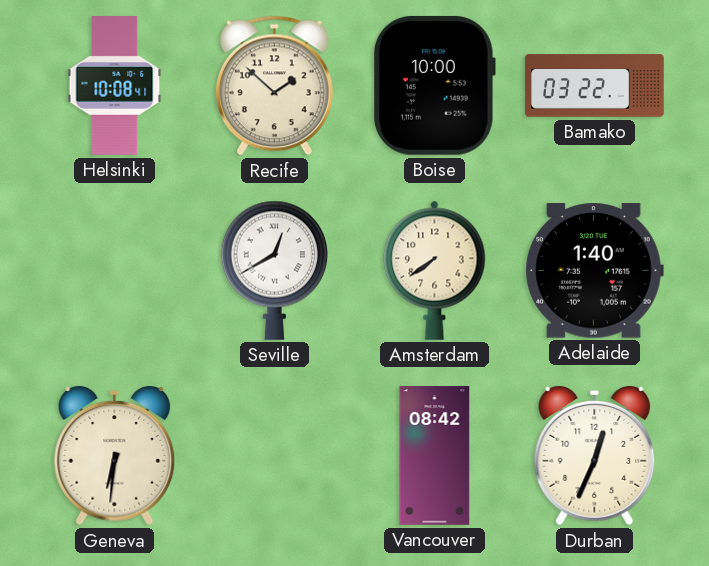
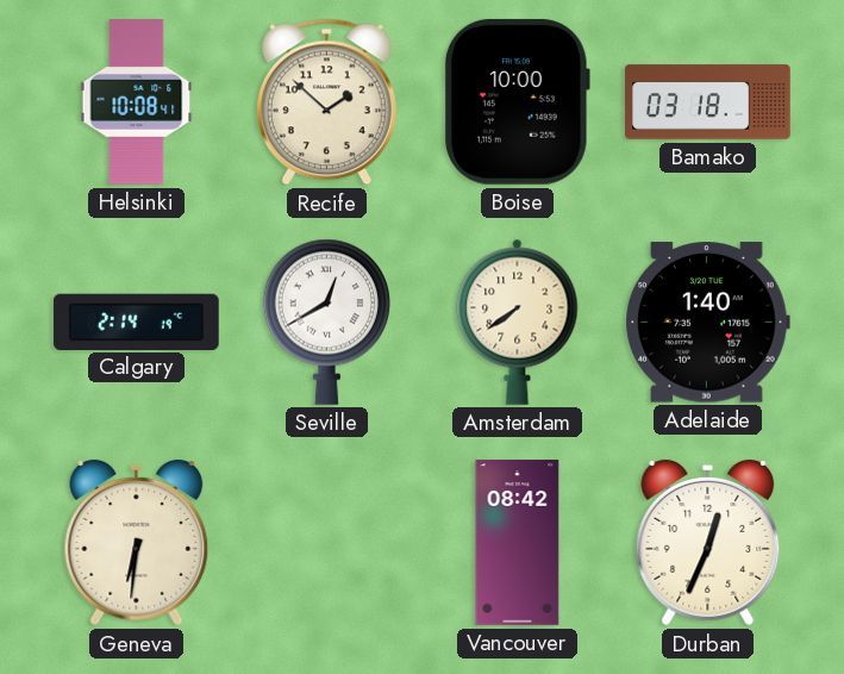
Bamako: 03:22 -> 03:18 (708, 102)
Calgary: none -> 2:14 (137, 322)
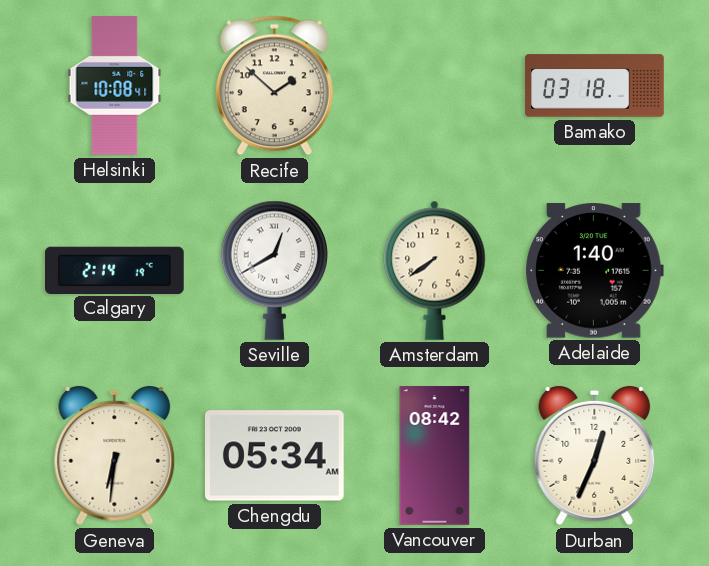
Boise: 10:00 -> none (518, 101)
Chengdu: none -> 05:34 (275, 456)
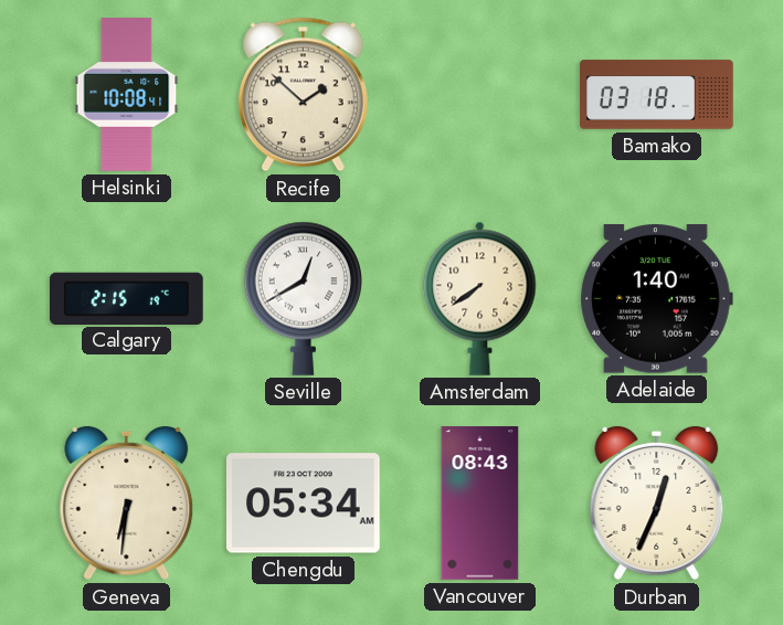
Calgary: 2:14 -> 2:15 (127, 298)
Vancouver: 08:42 -> 08:43 (480, 504)
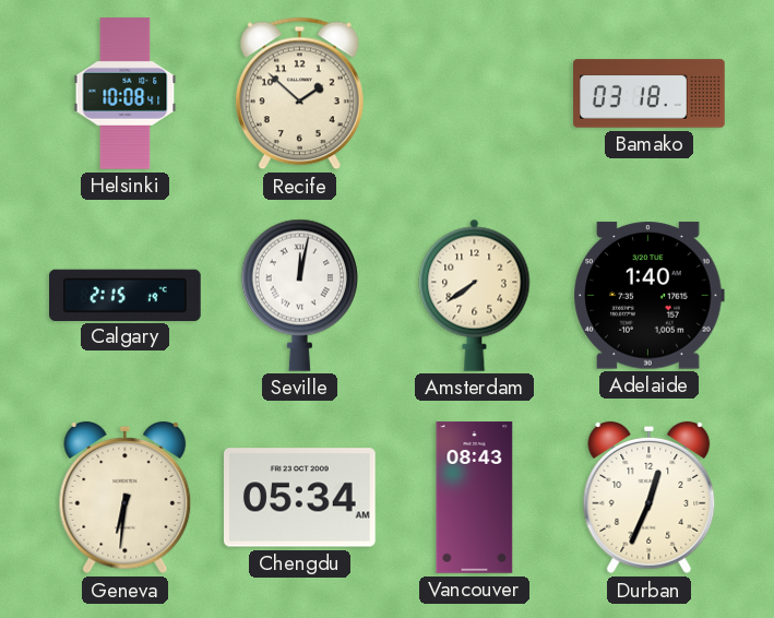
Seville: 12:40 -> 12:02 (299, 295)
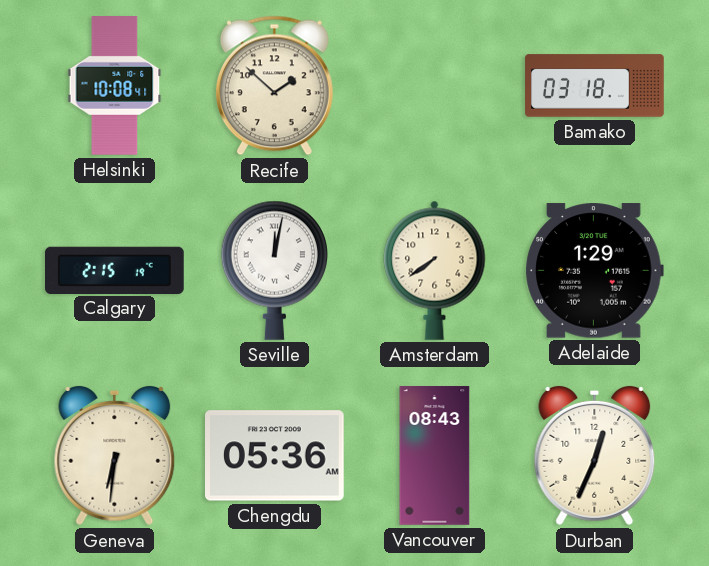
Adelaide: 1:40 -> 1:29 (594, 271)
Chengdu: 05:34 -> 05:36 (275, 456)
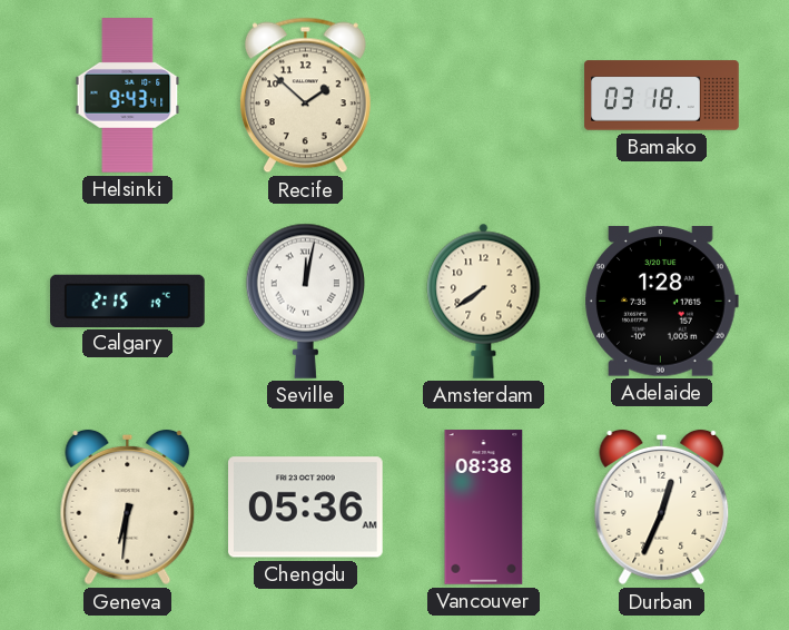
Helsinki: 10:08 -> 9:43 (128, 96)
Adelaide: 1:29 -> 1:28 (661, 302)
Vancouver: 08:43 -> 08:38 (484, 508)
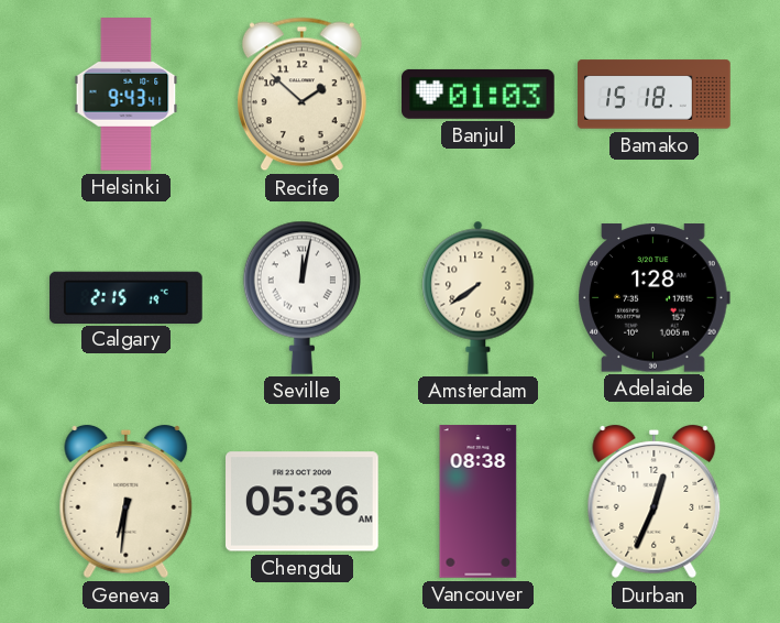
Banjul: none -> 01:03 (479, 94)
Bamako: 03:18 -> 15:18 (655, 95)
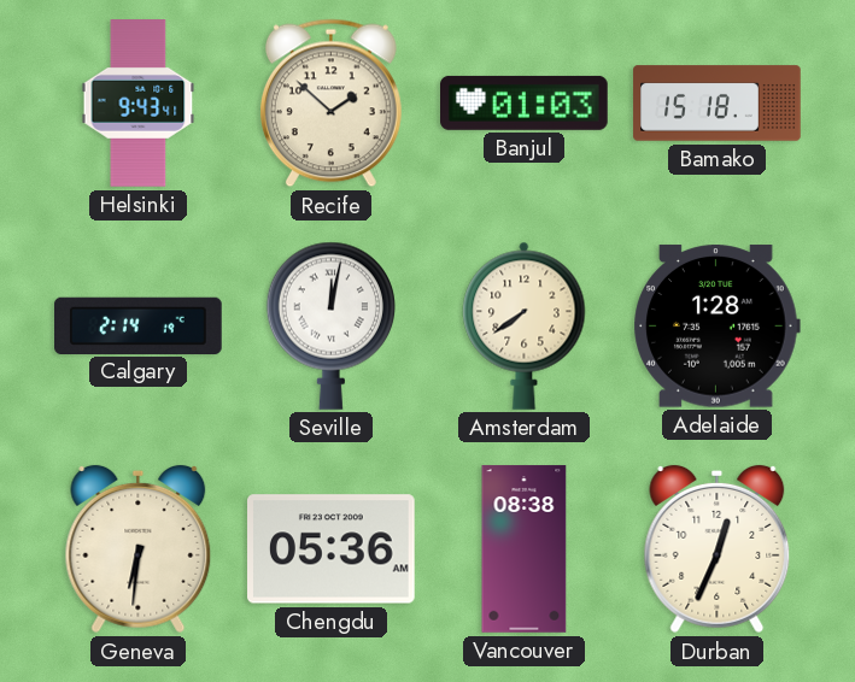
Calgary: 2:15 -> 2:14 (139, 325)
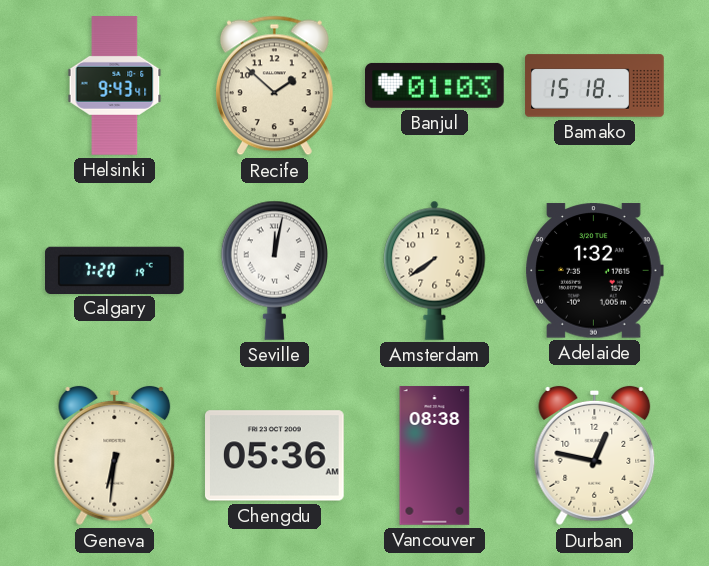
Calgary: 2:14 -> 7:20 (115, 270)
Adelaide: 1:28 -> 1:32 (594, 271)
Durban: 12:34 -> 12:47 (595, 456)
